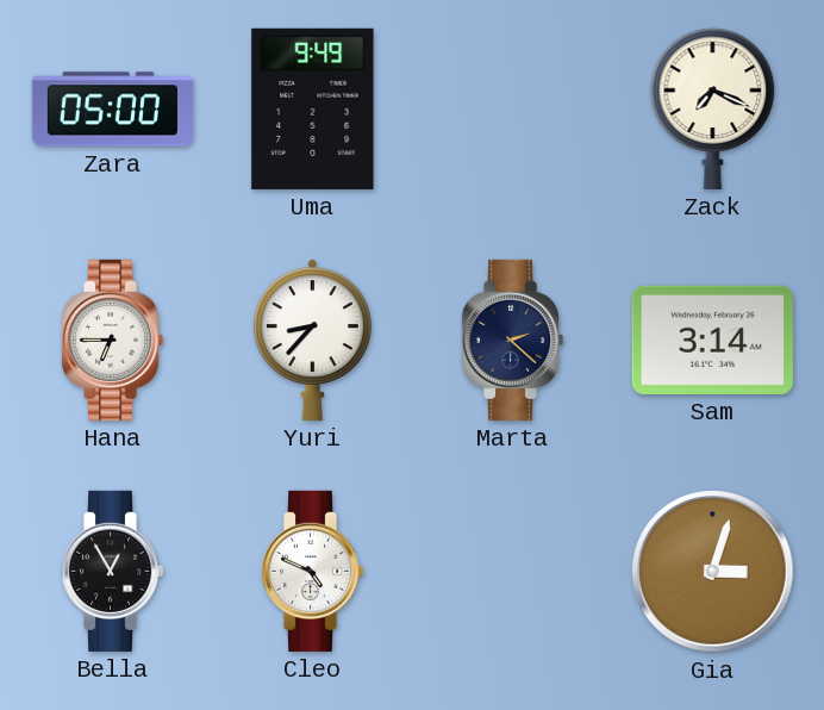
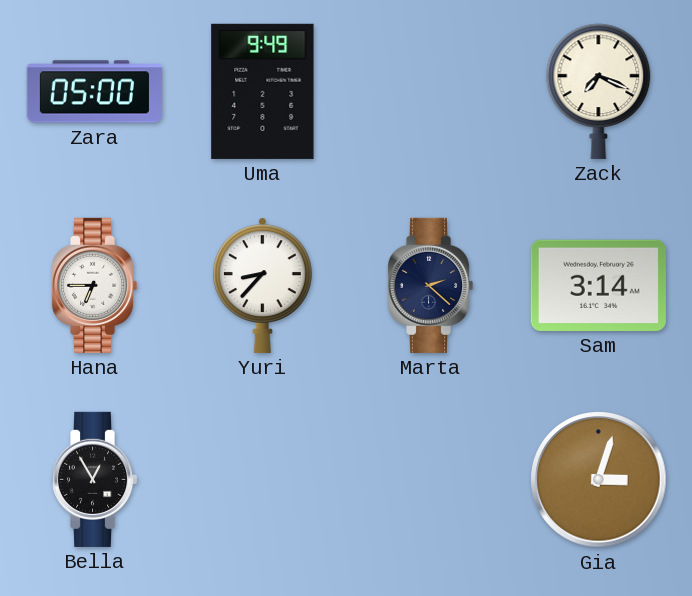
Cleo: 4:49 -> none (312, 571)
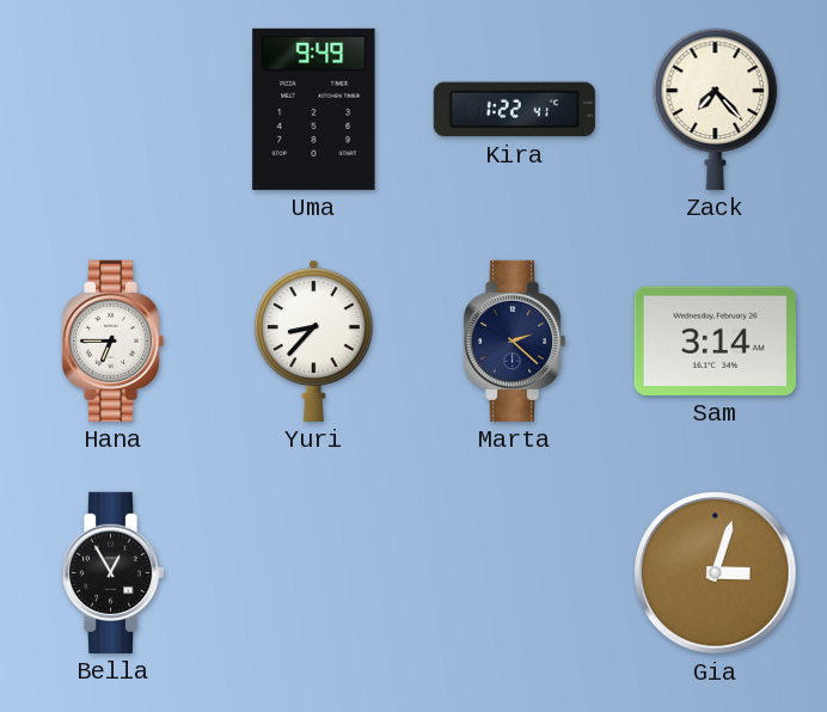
Zara: 05:00 -> none (94, 92)
Kira: none -> 1:22 (514, 110)
Zack: 7:19 -> 7:23 (716, 109)
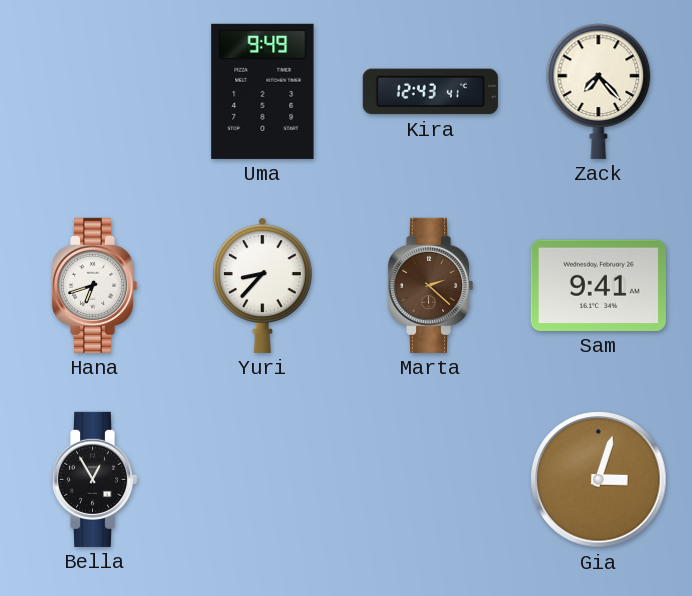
Kira: 1:22 -> 12:43 (430, 92)
Hana: 6:45 -> 6:42 (94, 285)
Marta dial: navy -> brown (430, 285)
Sam: 3:14 -> 9:41 (598, 285)
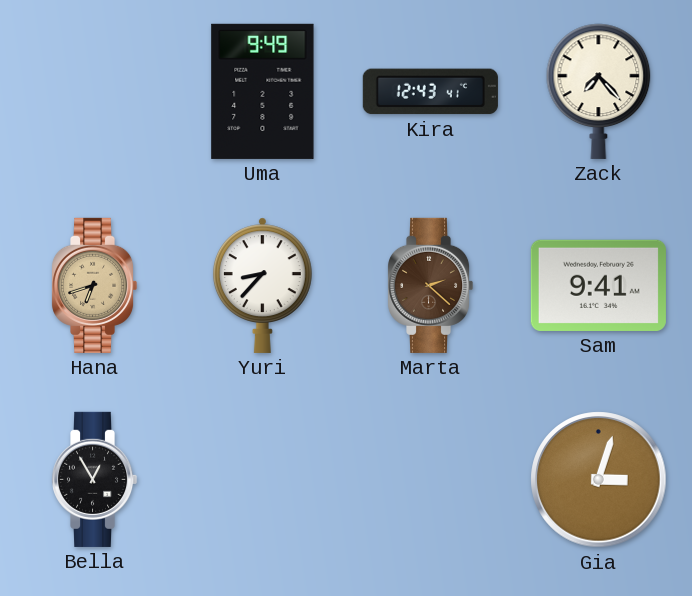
Hana dial: white -> champagne (94, 285)
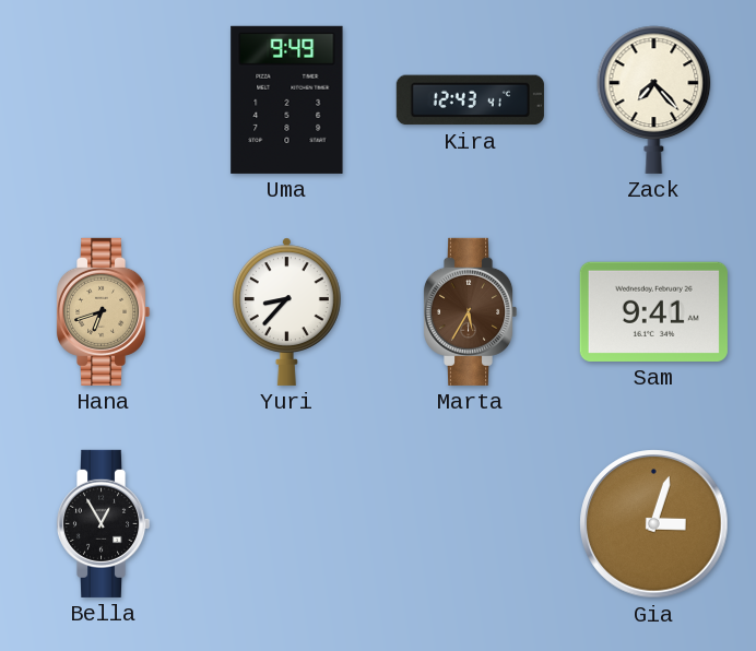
Marta: 2:22 -> 5:35 (470, 311)
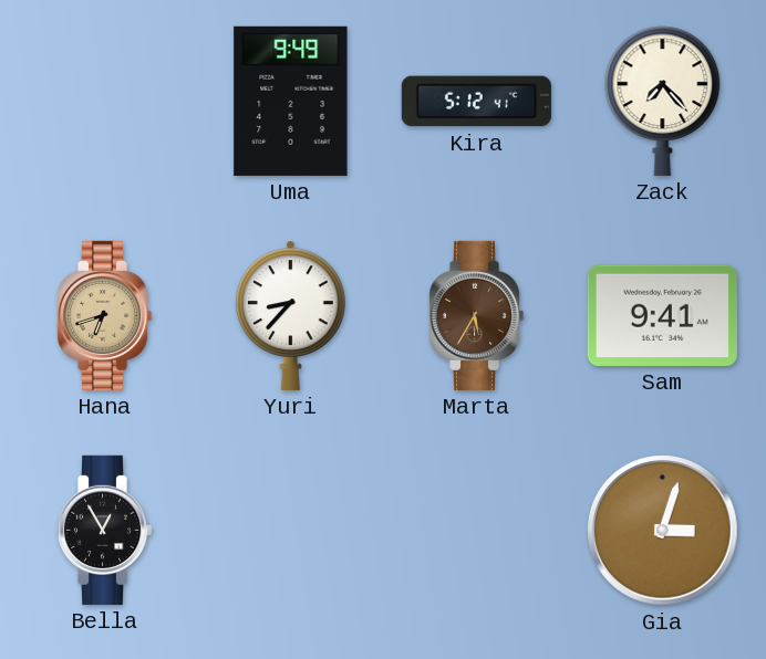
Kira: 12:43 -> 5:12 (476, 102)
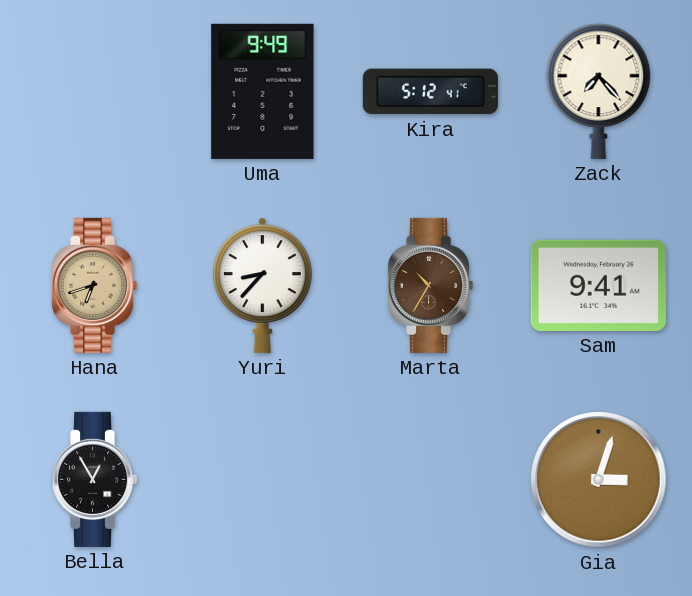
Marta: 5:35 -> 10:35 (430, 285)
